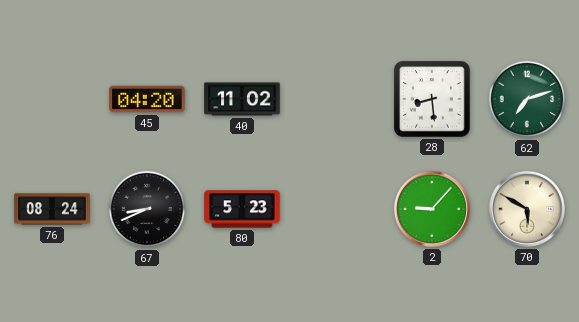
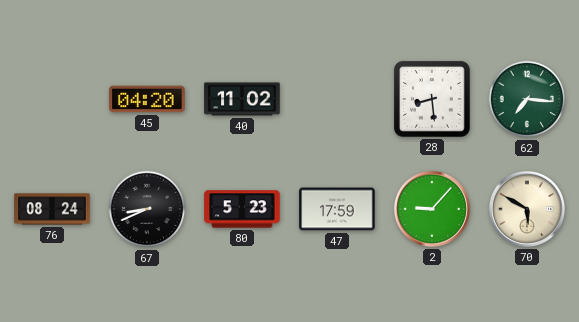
62: 7:12 -> 7:16 (527, 99)
47: none -> 17:59 (337, 209)
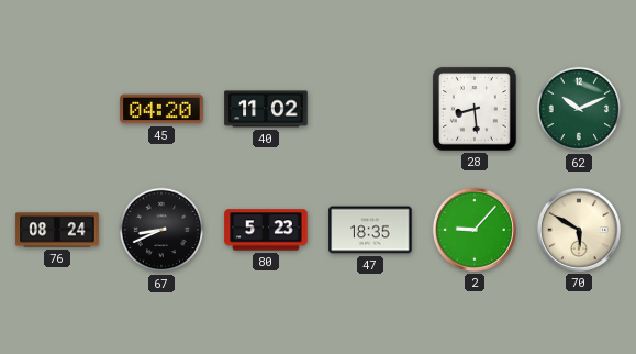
62: 7:16 -> 10:11 (579, 109)
47: 17:59 -> 18:35 (370, 230)
